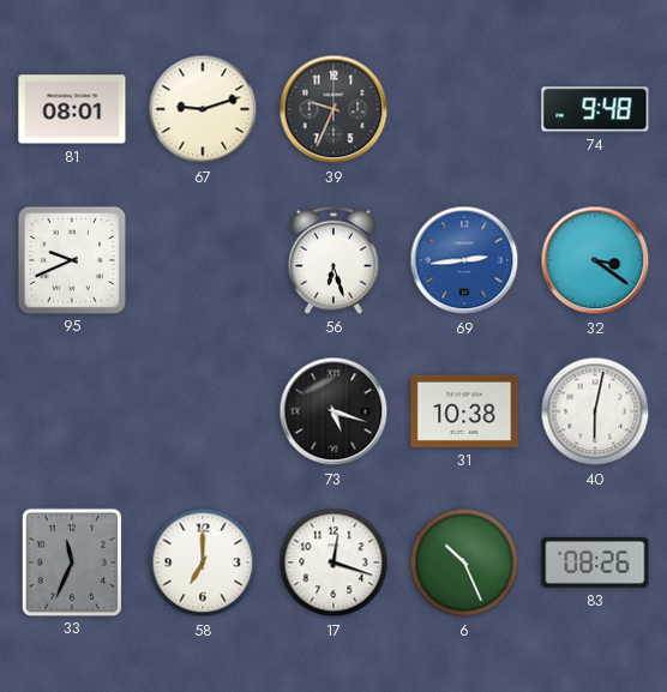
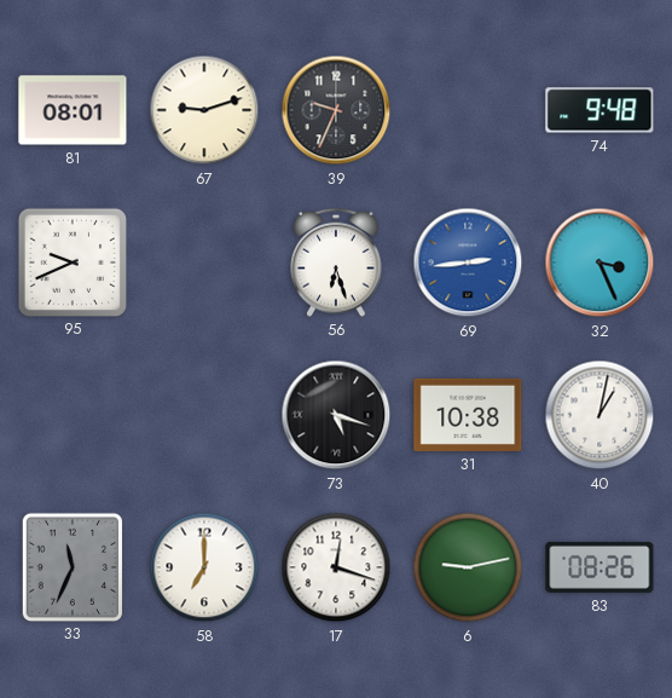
32: 3:21 -> 3:26 (599, 263)
40: 6:02 -> 1:02 (599, 415)
6: 10:26 -> 9:13 (468, 567)
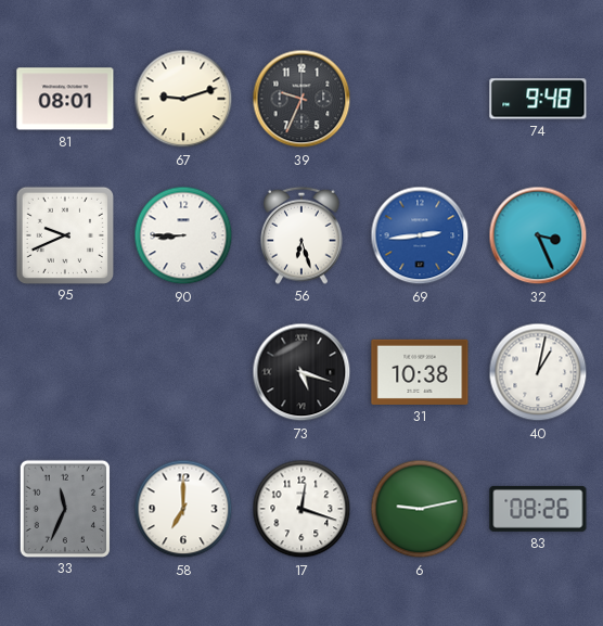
90: none -> 8:45 (183, 235)
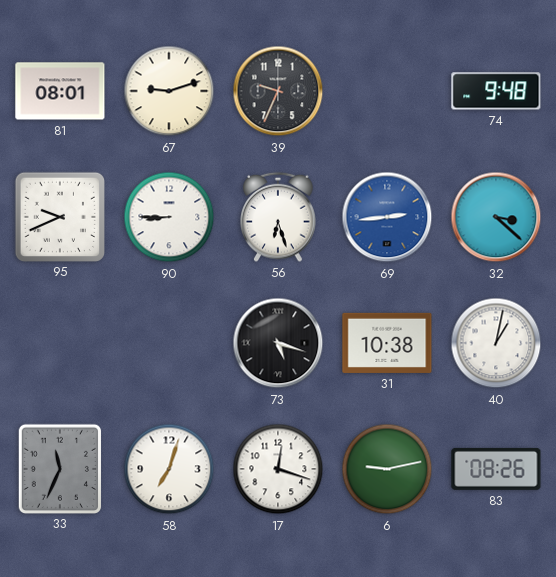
32: 3:26 -> 3:22 (496, 217)
58: 7:00 -> 7:03 (169, 469)
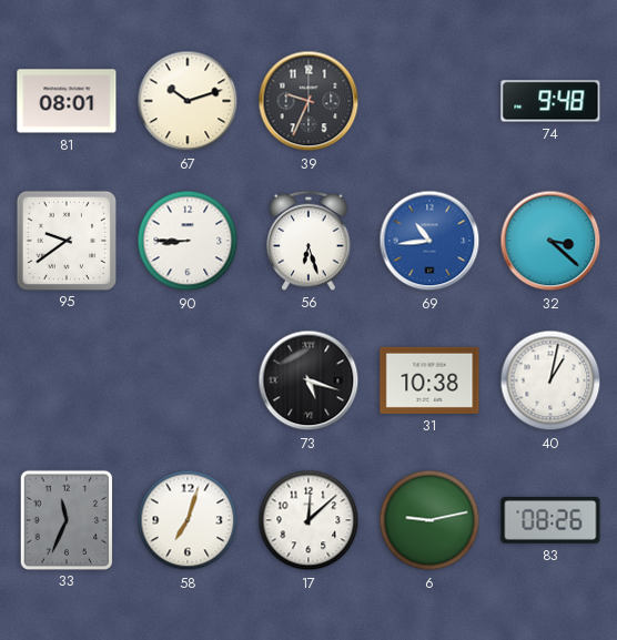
67: 9:12 -> 10:12 (188, 101)
95: 9:41 -> 9:39 (65, 240)
69: 2:44 -> 10:44 (429, 241)
17: 12:18 -> 12:08 (308, 520)
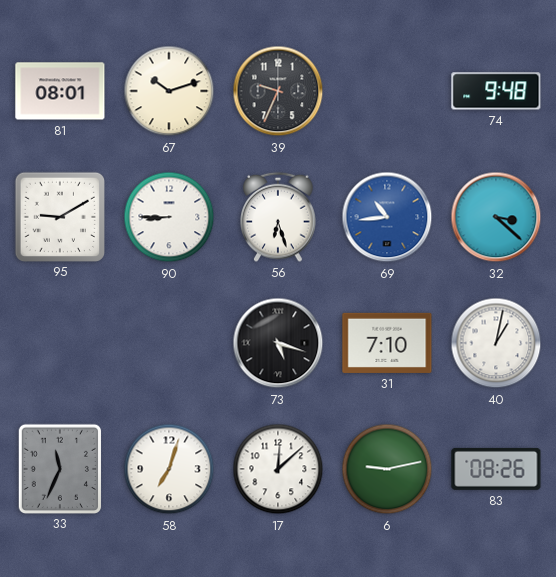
95: 9:39 -> 9:10 (59, 216)
31: 10:38 -> 7:10 (387, 343)
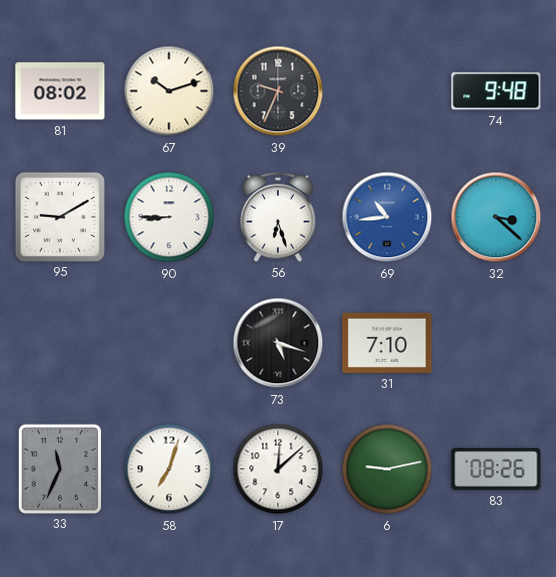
81: 08:01 -> 08:02 (60, 91)
40: 1:02 -> none (496, 343)
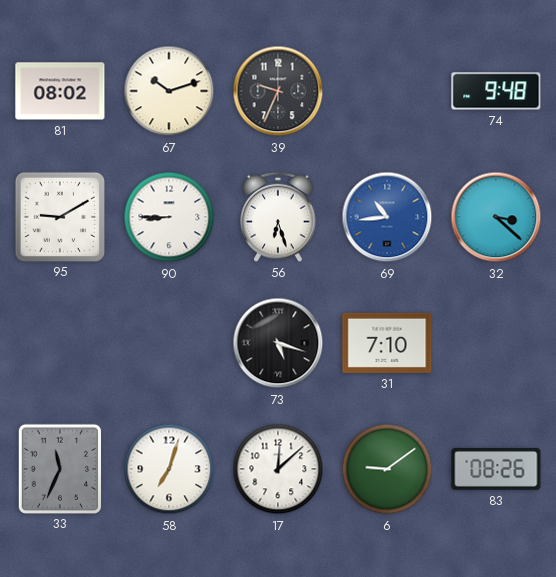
6: 9:13 -> 9:09 (387, 469)
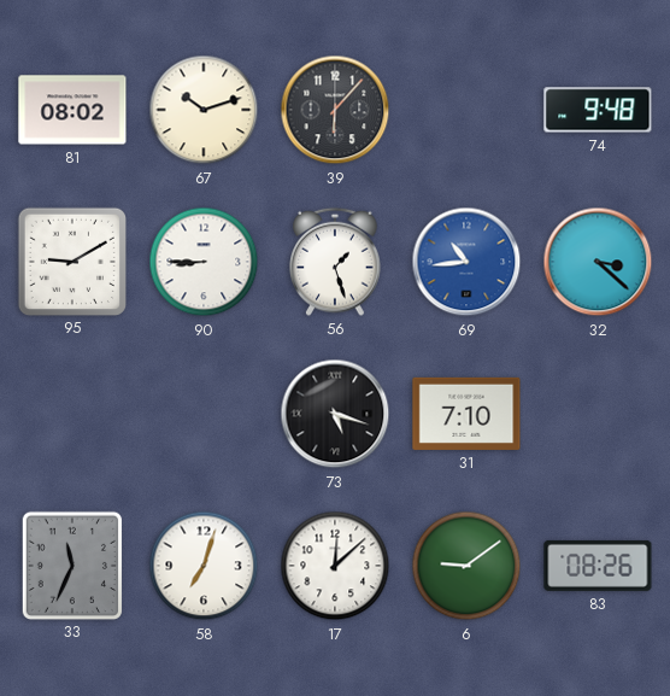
39: 9:34 -> 6:07 (335, 110)
56: 6:27 -> 1:27 (335, 262)
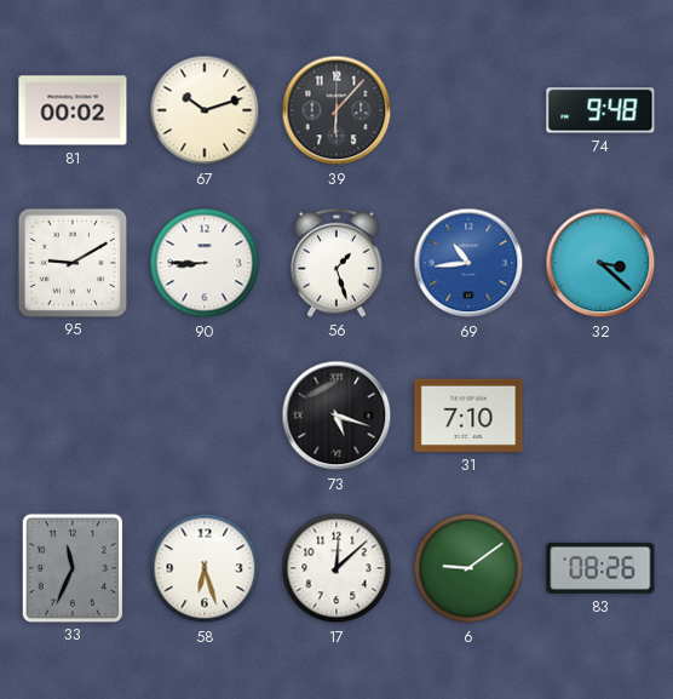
81: 08:02 -> 00:02 (73, 110)
58: 7:03 -> 6:27 (205, 568)
